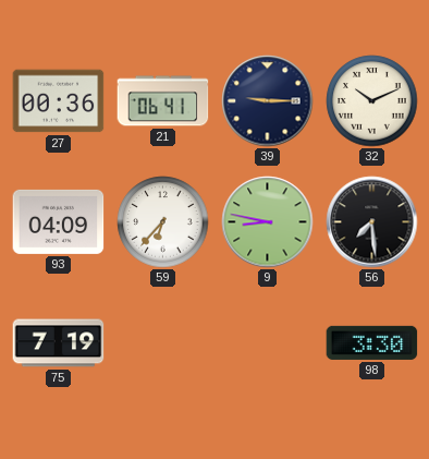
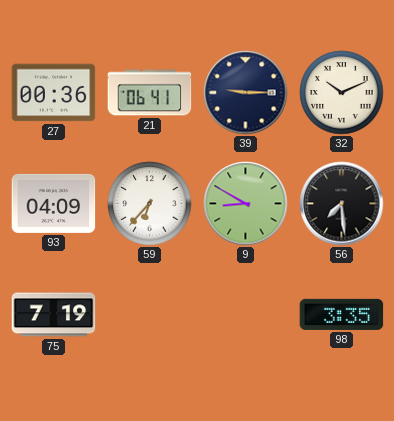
9: 8:47 -> 8:50 (246, 204)
98: 3:30 -> 3:35 (342, 314)
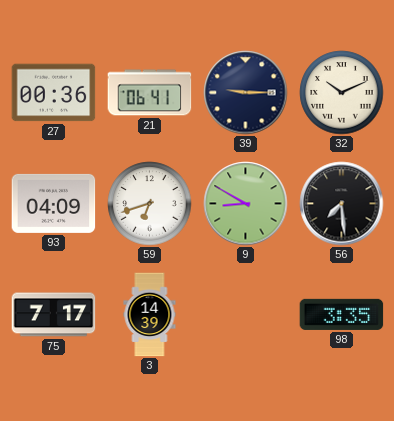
59: 6:37 -> 6:42 (150, 204)
75: 7:19 -> 7:17 (54, 315)
3: none -> 14:39 (150, 315)
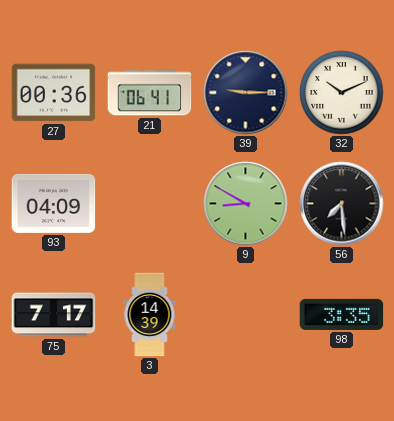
59: 6:42 -> none (150, 204)
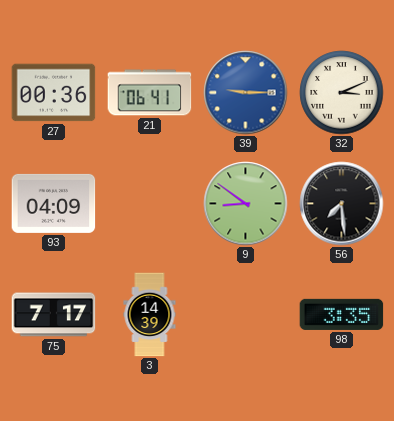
39 dial: navy -> blue (246, 93)
32: 10:11 -> 3:11 (342, 93)
9: 8:50 -> 8:51 (246, 204)
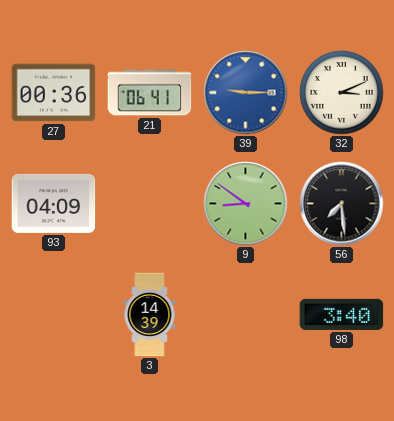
75: 7:17 -> none (54, 315)
98: 3:35 -> 3:40 (342, 314)
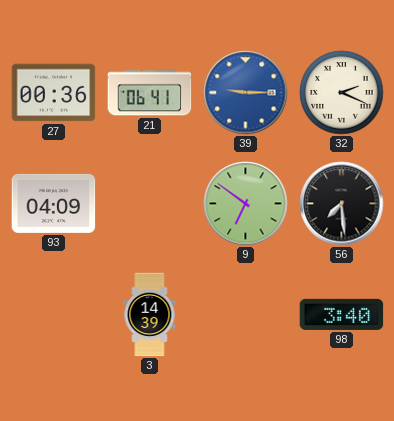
32: 3:11 -> 2:19 (342, 93)
9: 8:51 -> 6:51 (246, 204)
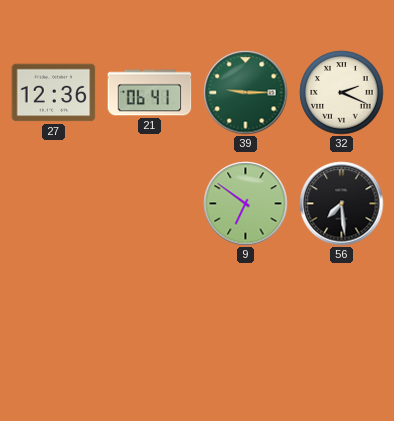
27: 00:36 -> 12:36 (54, 93)
39 dial: blue -> green (246, 93)
93: 04:09 -> none (54, 203)
3: 14:39 -> none (150, 315)
98: 3:40 -> none (342, 314)
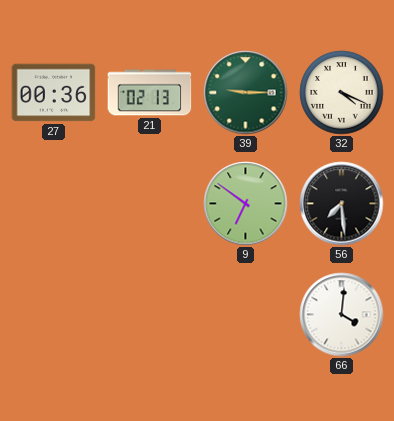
27: 12:36 -> 00:36 (54, 93)
21: 06:41 -> 02:13 (150, 93)
32: 2:19 -> 4:19 (342, 93)
66: none -> 4:01 (342, 315)
